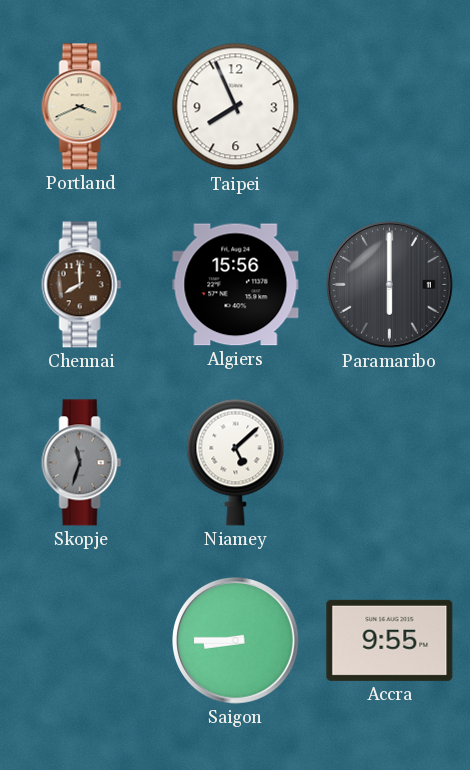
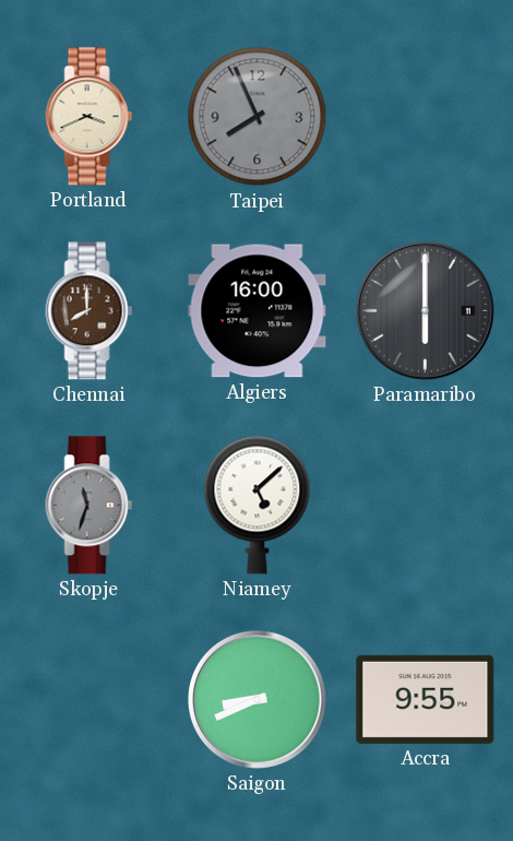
Taipei dial: white -> grey (258, 117)
Algiers: 15:56 -> 16:00 (258, 311)
Saigon: 8:45 -> 8:41 (258, 700)
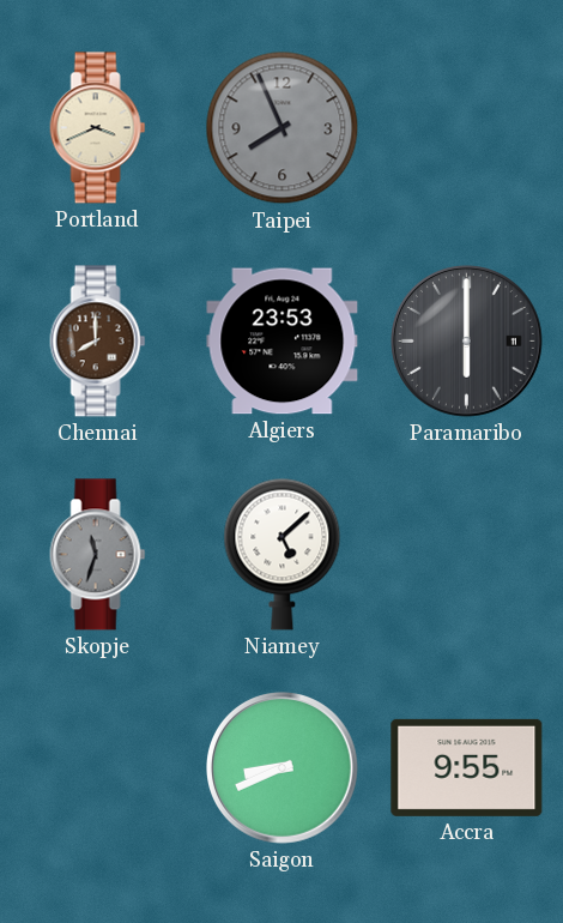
Algiers: 16:00 -> 23:53 (283, 342)
